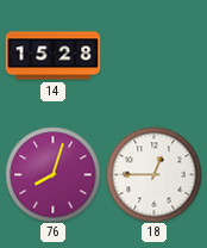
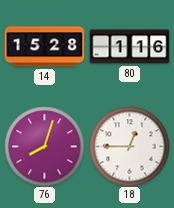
80: none -> 1:16 (129, 47)
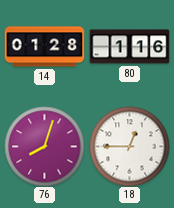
14: 15:28 -> 01:28 (44, 47)
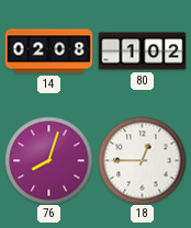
14: 01:28 -> 02:08 (48, 52)
80: 1:16 -> 1:02 (142, 52)
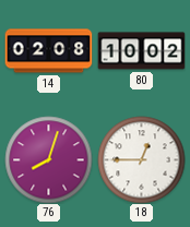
80: 1:02 -> 10:02 (141, 51)
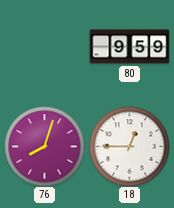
14: 02:08 -> none (48, 51)
80: 10:02 -> 9:59 (129, 47)
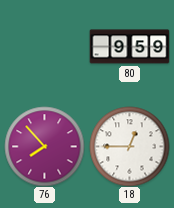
76: 8:03 -> 7:53 (44, 146)
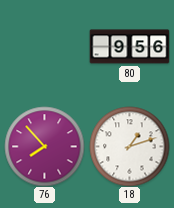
80: 9:59 -> 9:56 (129, 47)
18: 12:45 -> 1:12 (129, 146)
